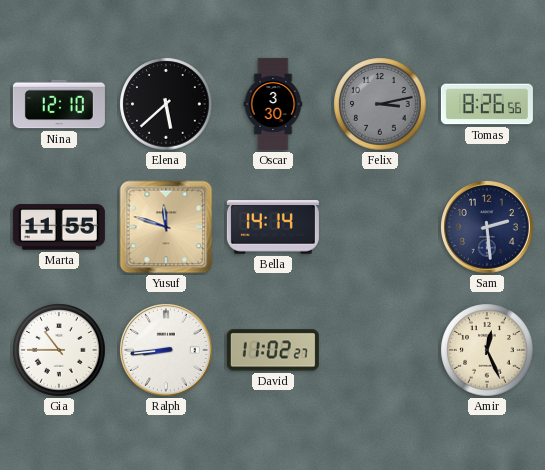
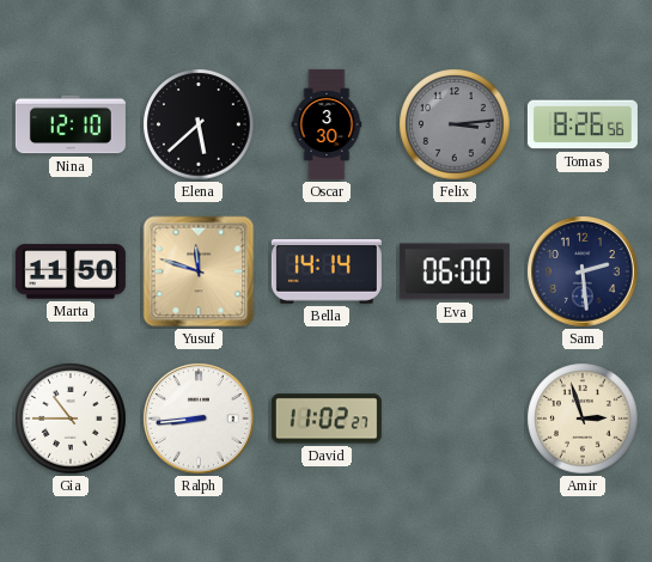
Felix: 3:13 -> 3:14 (455, 124)
Marta: 11:55 -> 11:50 (71, 271)
Eva: none -> 06:00 (455, 271)
Amir: 12:26 -> 2:57 (583, 419)
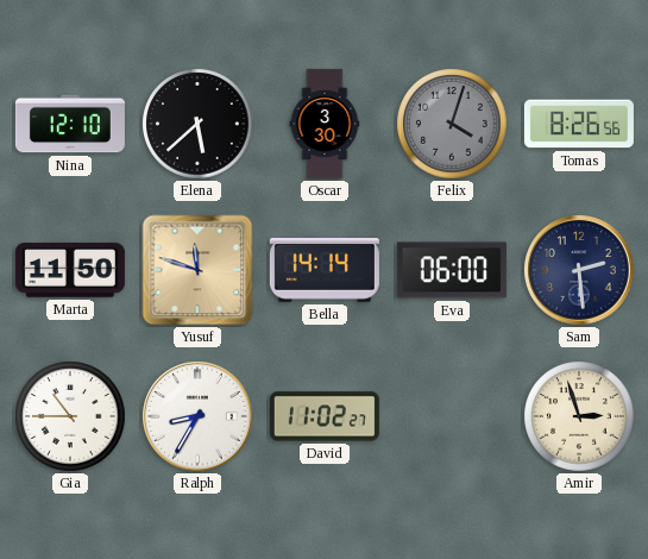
Felix: 3:14 -> 4:03 (452, 124)
Ralph: 8:44 -> 8:35 (199, 417)
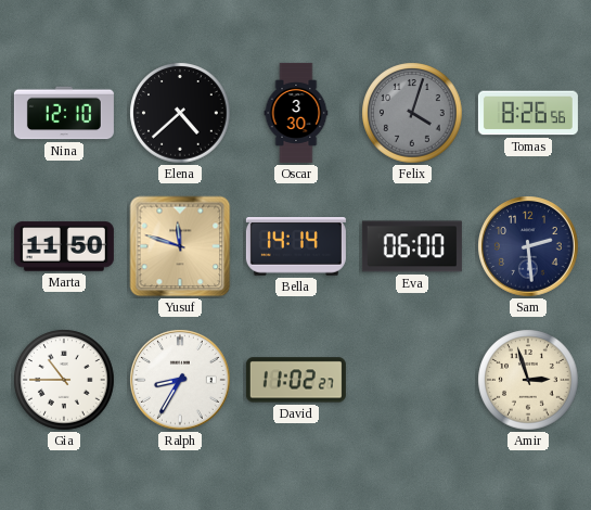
Elena: 5:38 -> 4:38 (180, 113)
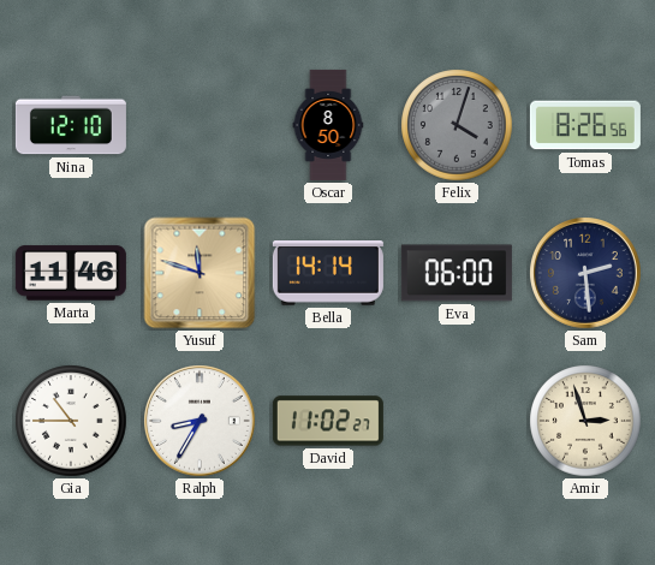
Elena: 4:38 -> none (180, 113)
Oscar: 3:30 -> 8:50 (328, 125)
Marta: 11:50 -> 11:46 (71, 273)
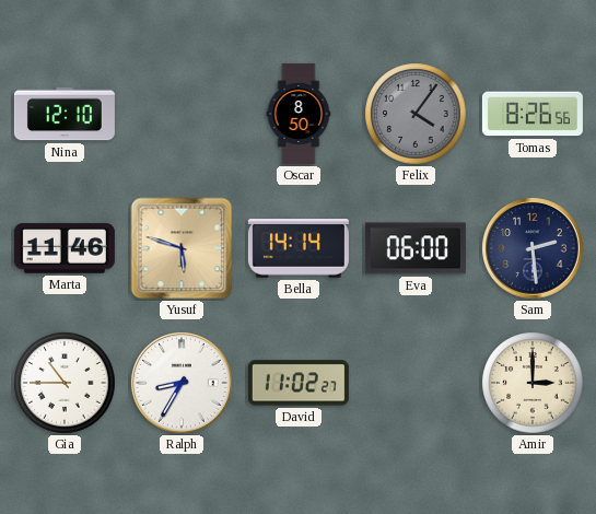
Felix: 4:03 -> 4:06 (416, 114)
Yusuf: 11:48 -> 5:48 (182, 248)
Amir: 2:57 -> 3:00 (533, 383)
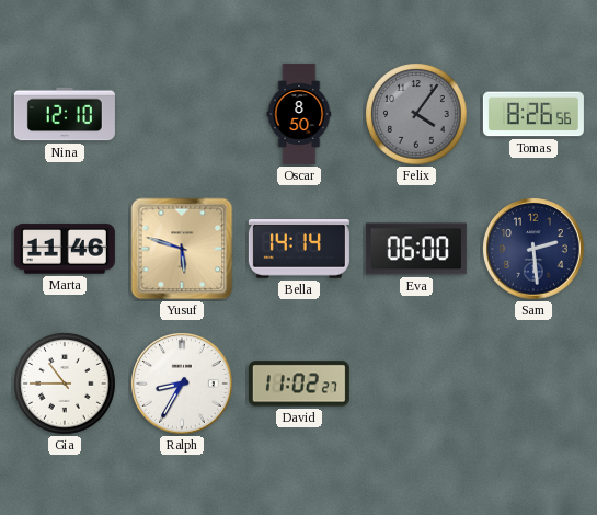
Amir: 3:00 -> none (533, 383)
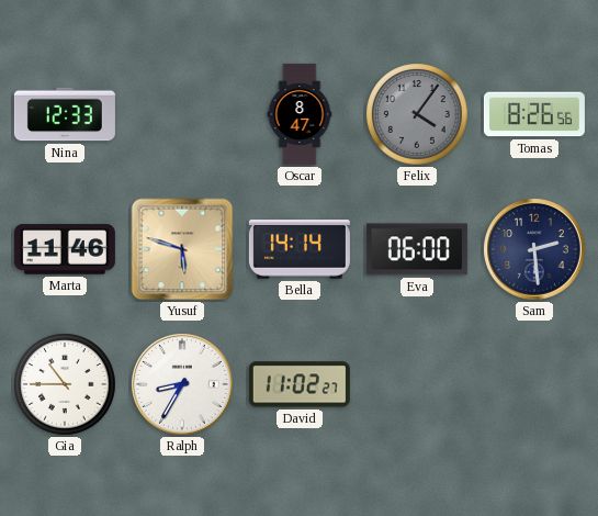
Nina: 12:10 -> 12:33 (65, 114)
Oscar: 8:50 -> 8:47 (300, 114)
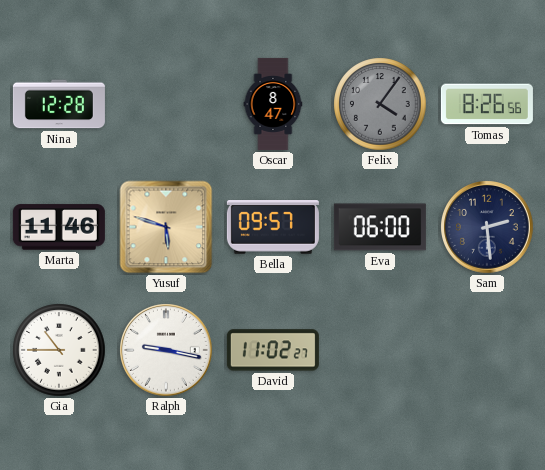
Nina: 12:33 -> 12:28 (59, 104)
Bella: 14:14 -> 09:57 (273, 228)
Ralph: 8:35 -> 9:17 (167, 351)
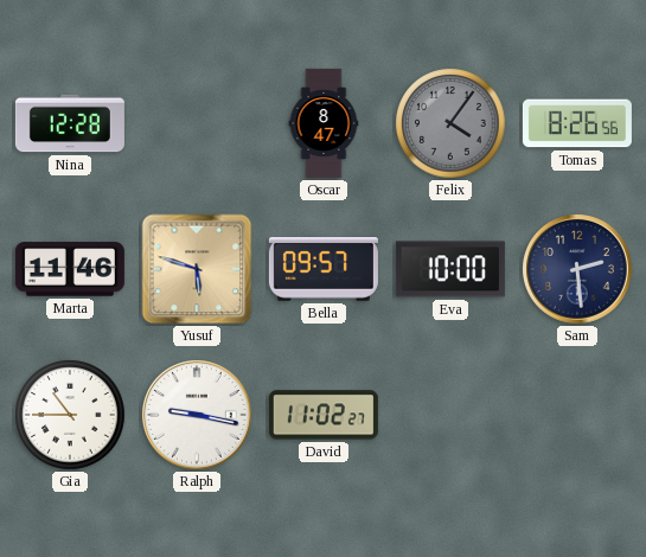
Eva: 06:00 -> 10:00 (450, 269)
